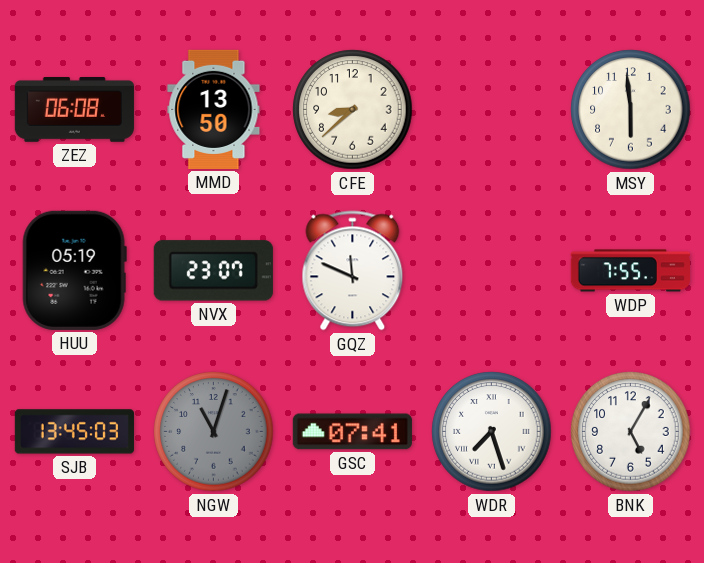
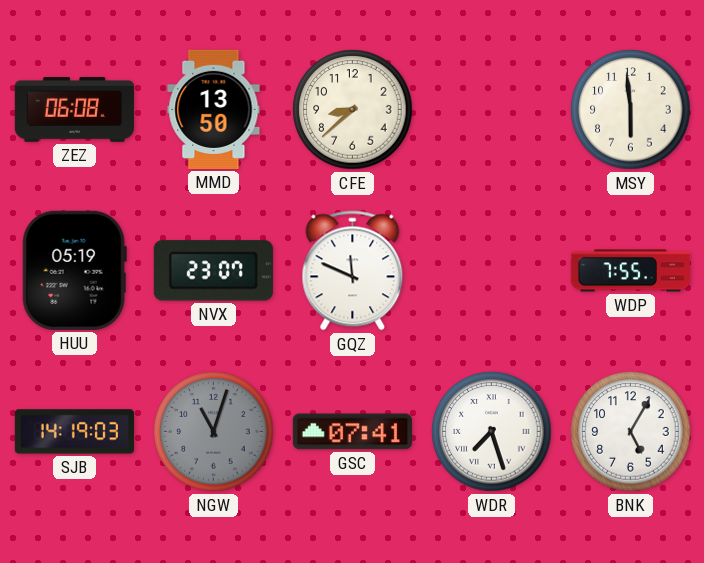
SJB: 13:45 -> 14:19 (74, 432)
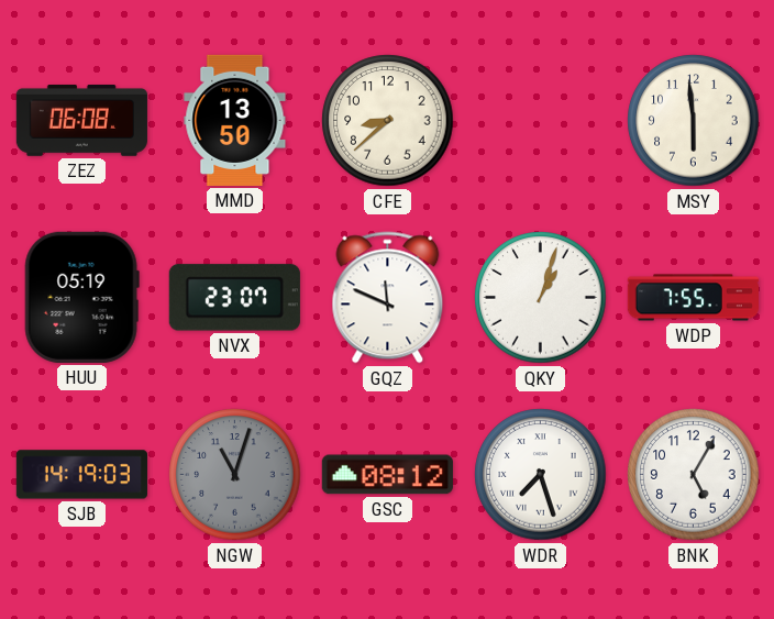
QKY: none -> 1:03 (541, 298)
GSC: 07:41 -> 08:12 (387, 475)
